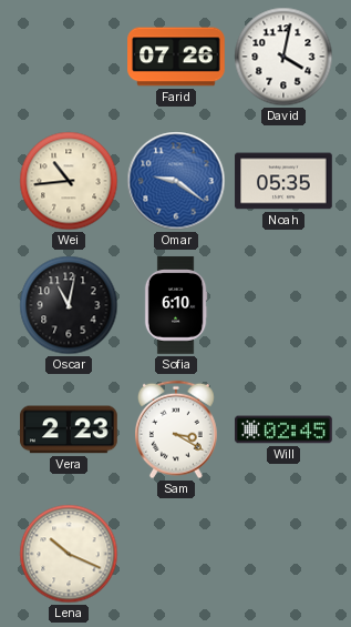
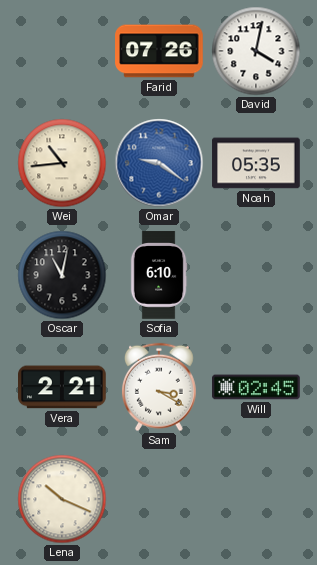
Vera: 2:23 -> 2:21 (63, 387)
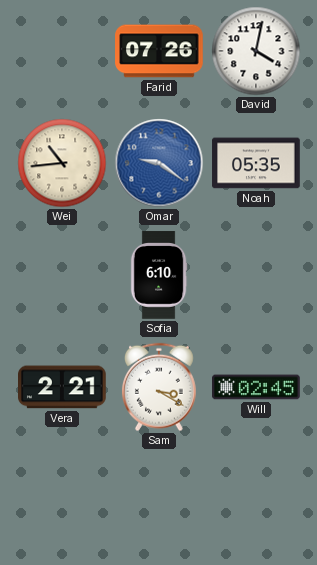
Oscar: 11:02 -> none (62, 275)
Lena: 10:19 -> none (62, 499)
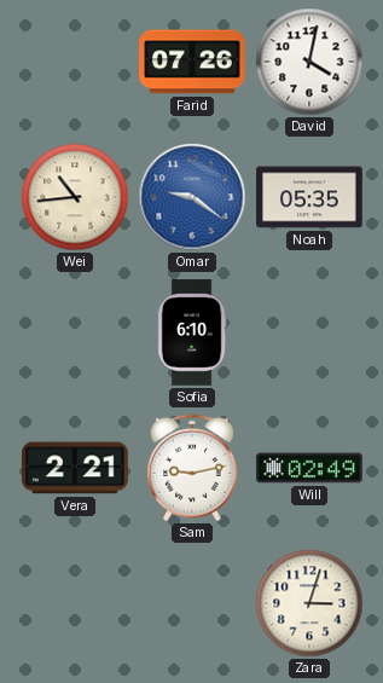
Sam: 3:20 -> 9:13 (192, 468)
Will: 02:45 -> 02:49 (309, 468)
Zara: none -> 3:03 (309, 603)
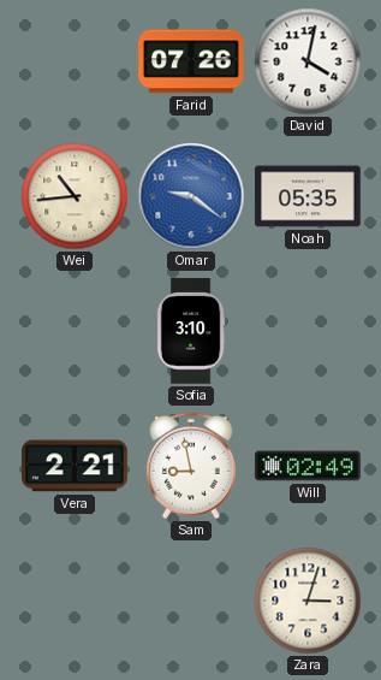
Sofia: 6:10 -> 3:10 (191, 331)
Sam: 9:13 -> 8:58 (191, 466)
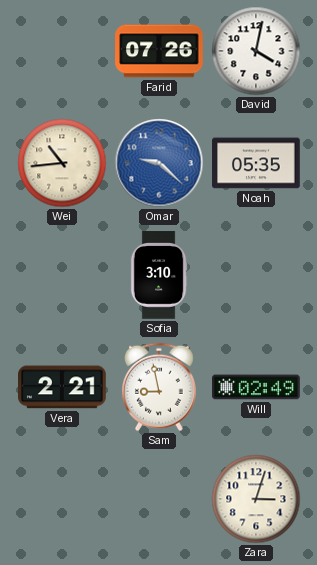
Omar: 9:21 -> 9:22 (159, 163)
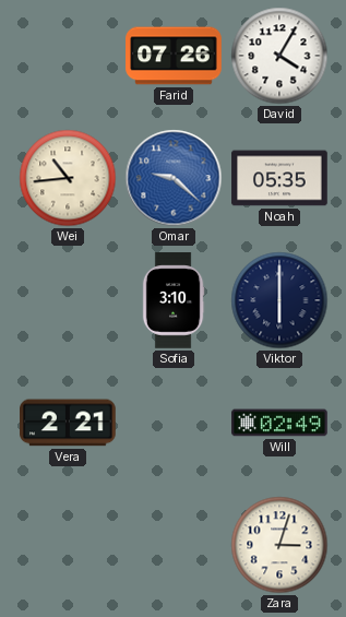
David: 4:02 -> 4:05 (279, 56)
Viktor: none -> 6:00 (279, 300)
Sam: 8:58 -> none (159, 387)
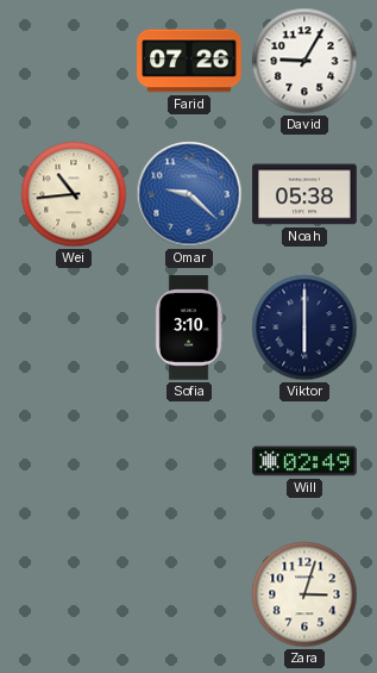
David: 4:05 -> 9:05 (304, 61)
Noah: 05:35 -> 05:38 (304, 194)
Vera: 2:21 -> none (69, 423)
